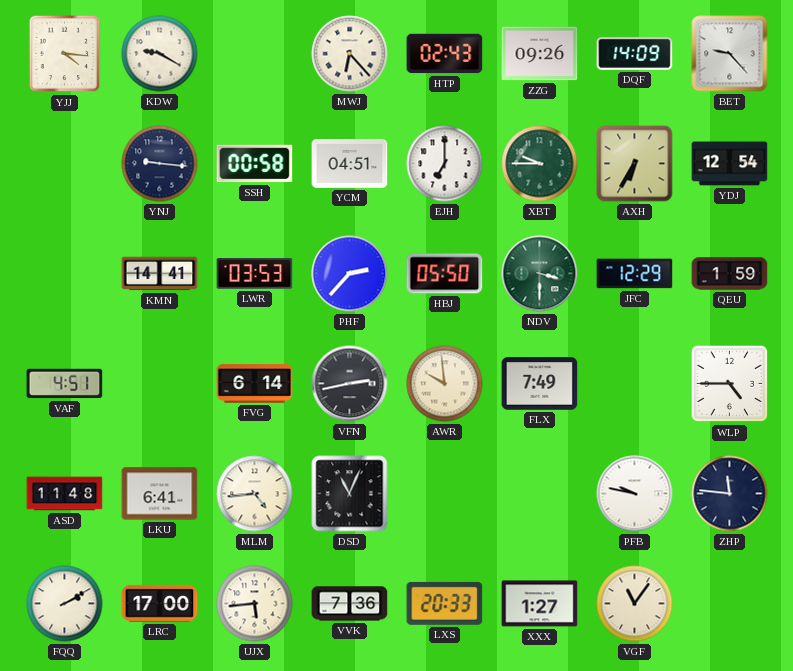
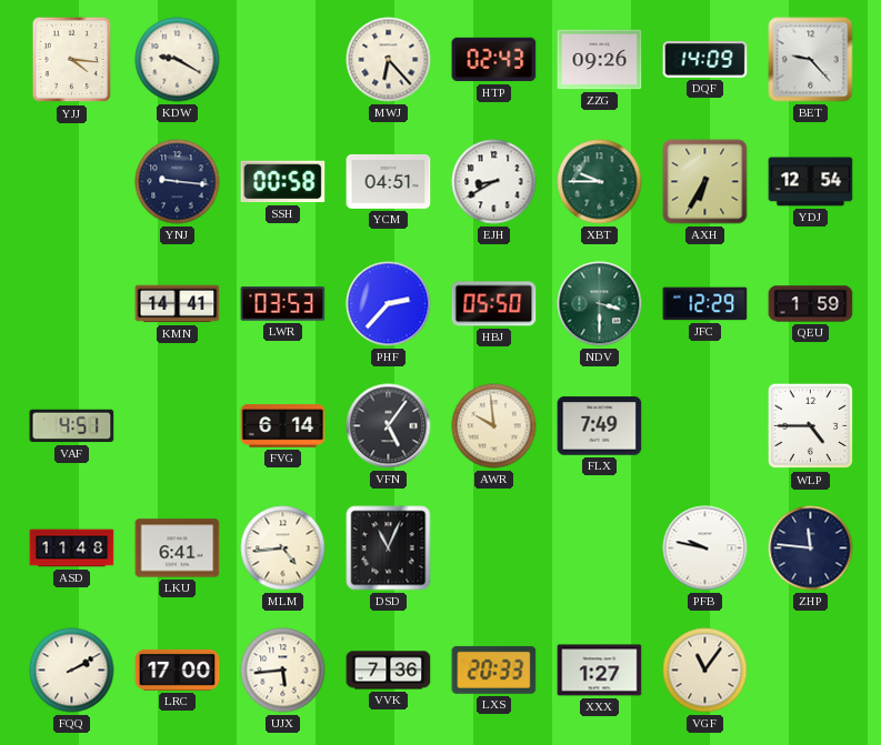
EJH: 7:00 -> 8:40 (494, 182)
VFN: 2:43 -> 5:06 (389, 426)
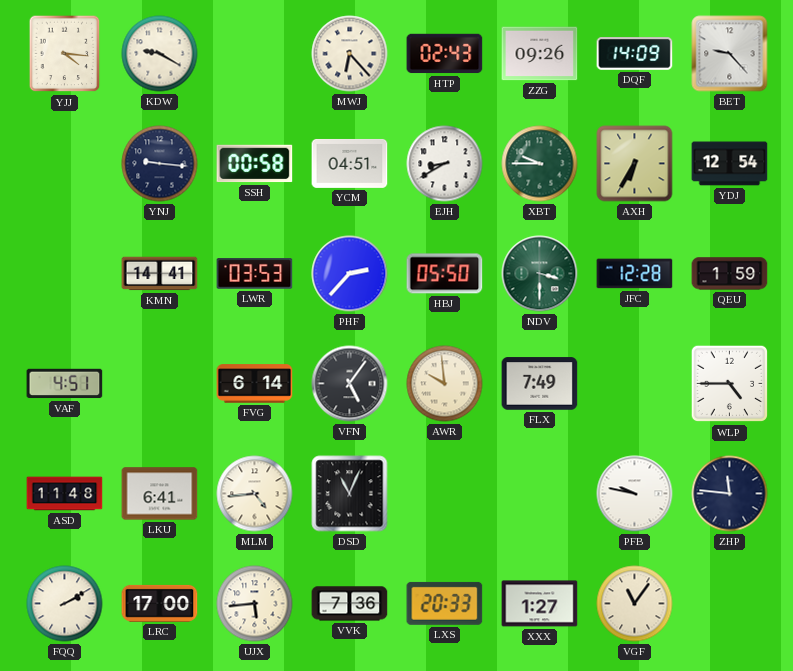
JFC: 12:29 -> 12:28 (635, 274)
